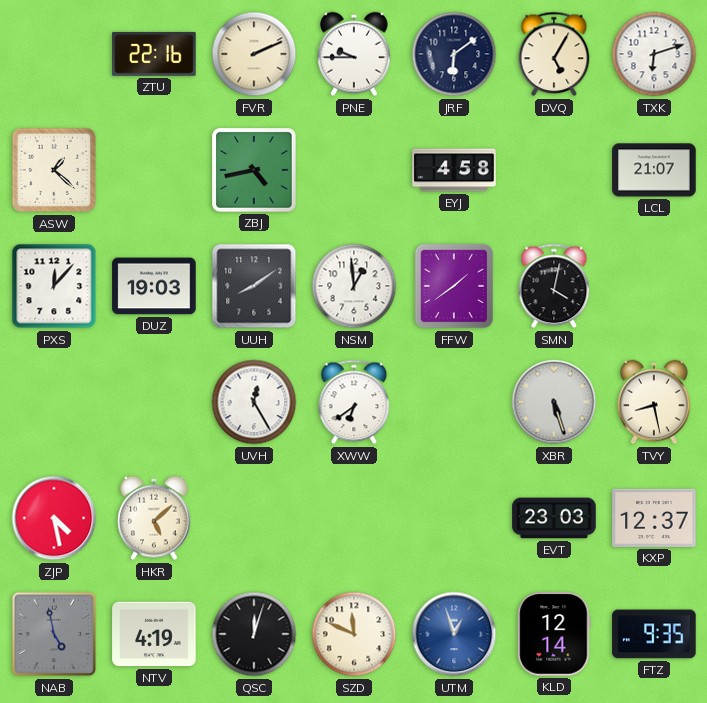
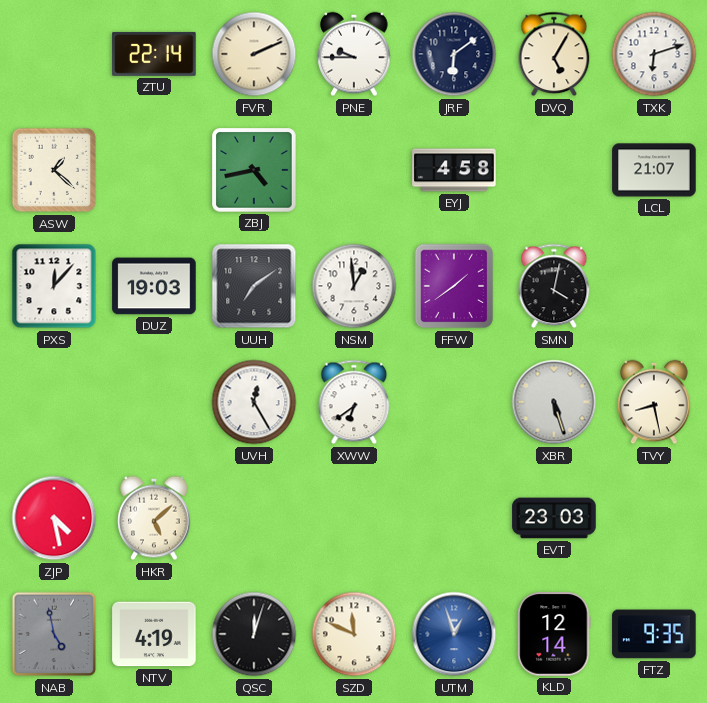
ZTU: 22:16 -> 22:14 (154, 54)
UUH: 8:09 -> 7:09 (254, 286)
KXP: 12:37 -> none (654, 518)
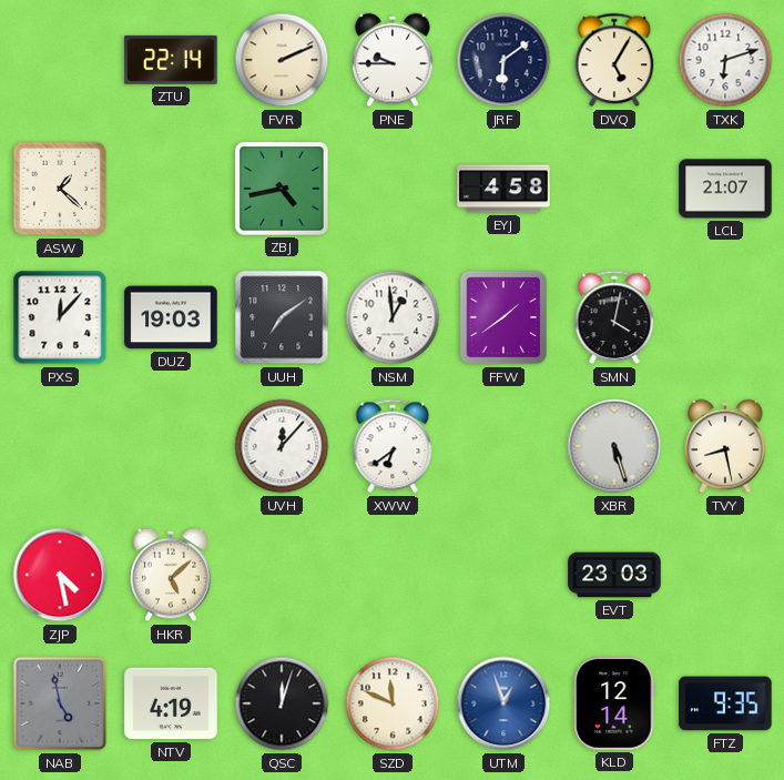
UVH: 12:25 -> 12:07 (282, 446)
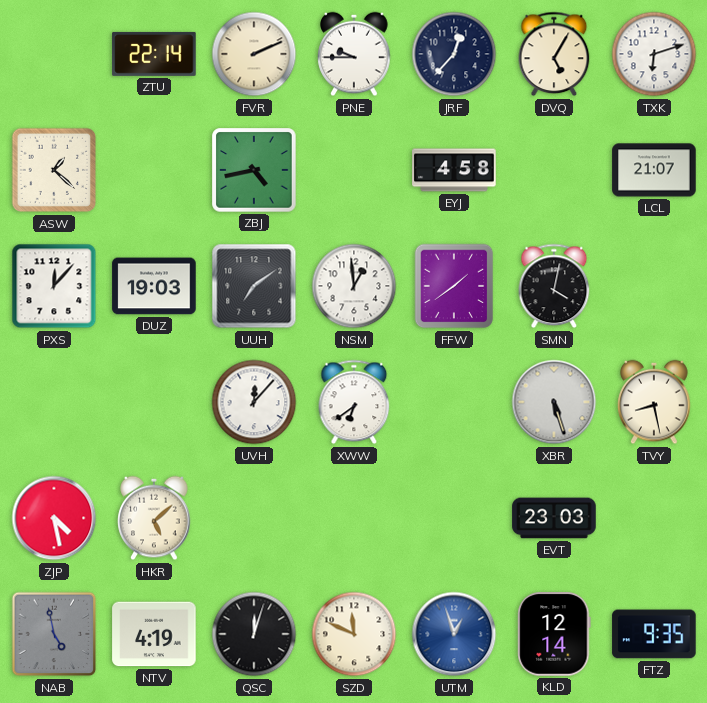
JRF: 6:09 -> 12:37 (454, 54)
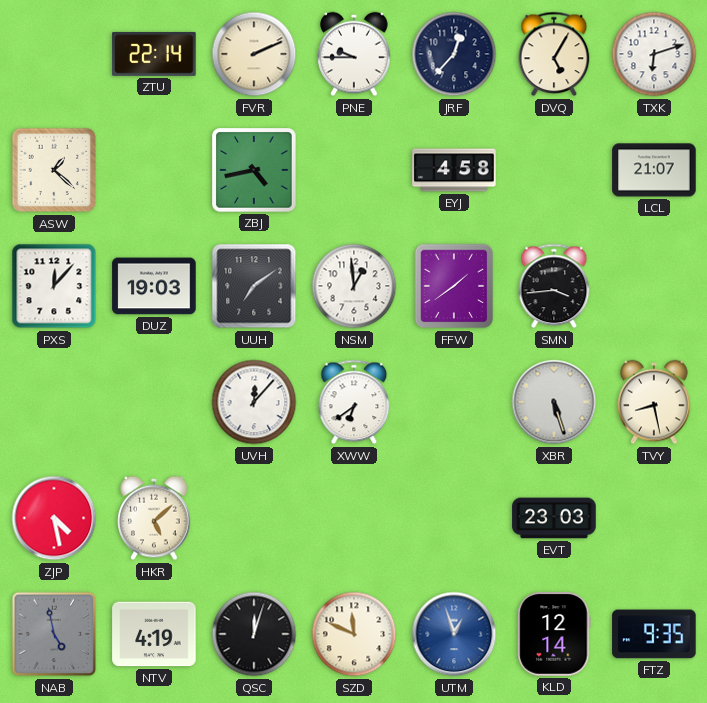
SMN: 4:02 -> 3:44 (554, 286)
